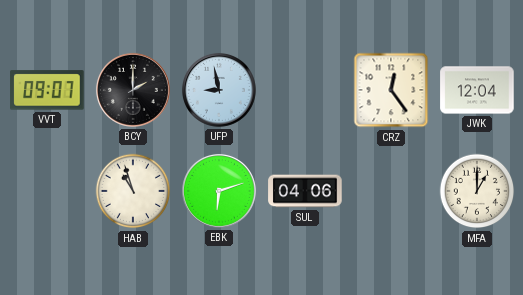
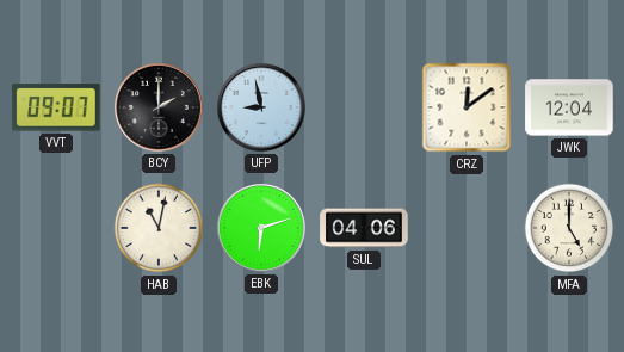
CRZ: 12:24 -> 12:09 (467, 107)
HAB: 10:57 -> 11:02 (159, 228)
MFA: 1:00 -> 5:00 (569, 228)
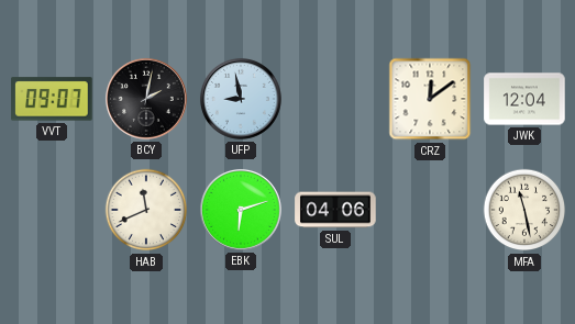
BCY: 2:00 -> 2:02 (146, 99)
HAB: 11:02 -> 11:41 (146, 210)
MFA: 5:00 -> 11:28 (524, 210)
